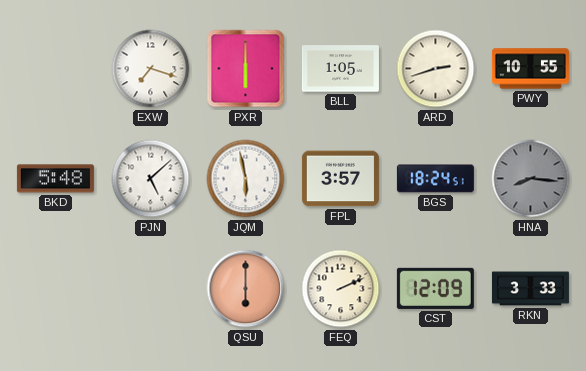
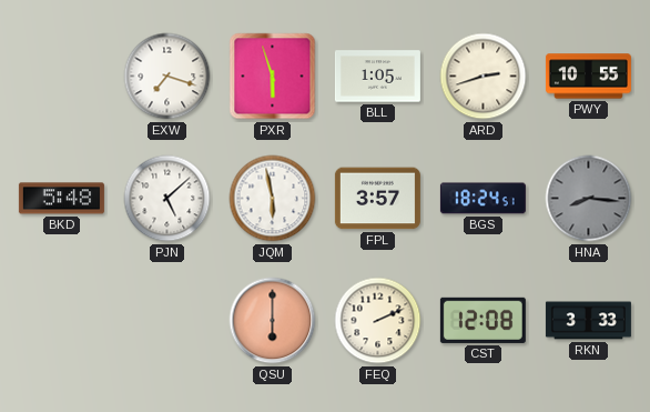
PXR: 6:00 -> 5:57 (273, 77)
CST: 12:09 -> 12:08 (483, 320)
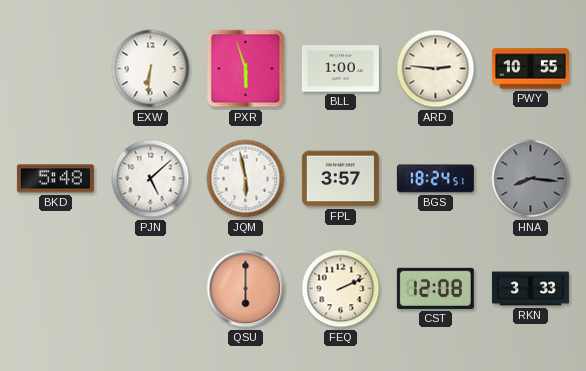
EXW: 7:18 -> 6:31 (151, 69)
BLL: 1:05 -> 1:00 (340, 69)
ARD: 2:42 -> 2:46 (436, 69)
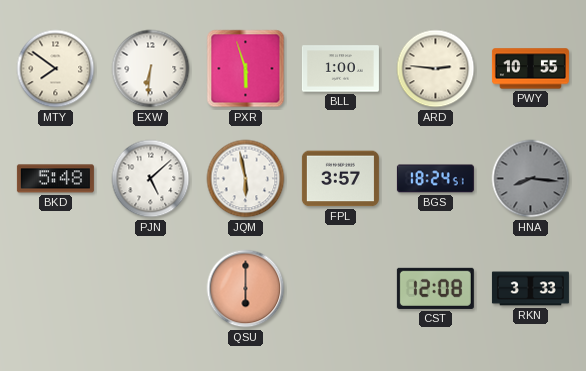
MTY: none -> 7:51 (56, 69)
FEQ: 2:11 -> none (341, 289)
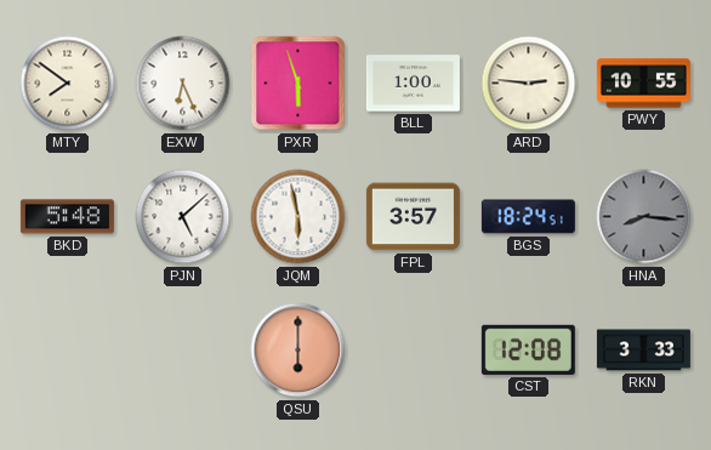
EXW: 6:31 -> 6:26 (183, 84)
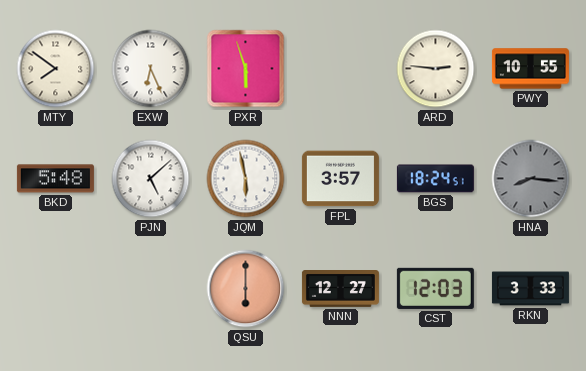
BLL: 1:00 -> none (413, 84)
NNN: none -> 12:27 (340, 289)
CST: 12:08 -> 12:03 (435, 288)
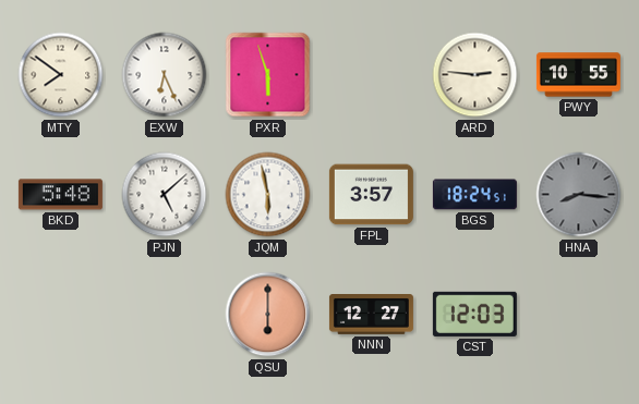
RKN: 3:33 -> none (530, 289)
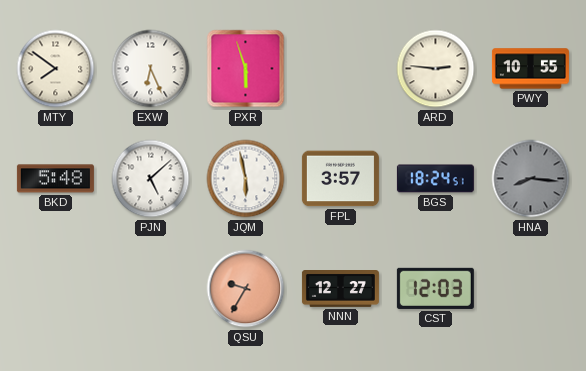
QSU: 6:00 -> 9:35 (246, 289)
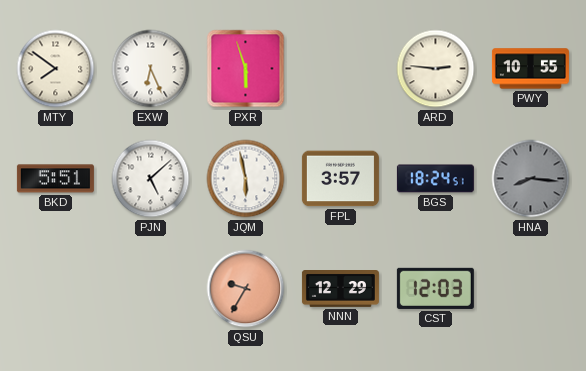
BKD: 5:48 -> 5:51 (55, 179)
NNN: 12:27 -> 12:29 (340, 289)
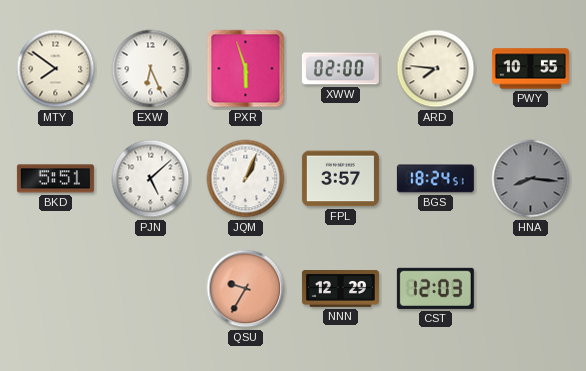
XWW: none -> 02:00 (340, 69)
ARD: 2:46 -> 7:46 (436, 69)
JQM: 5:58 -> 1:04 (246, 179)
